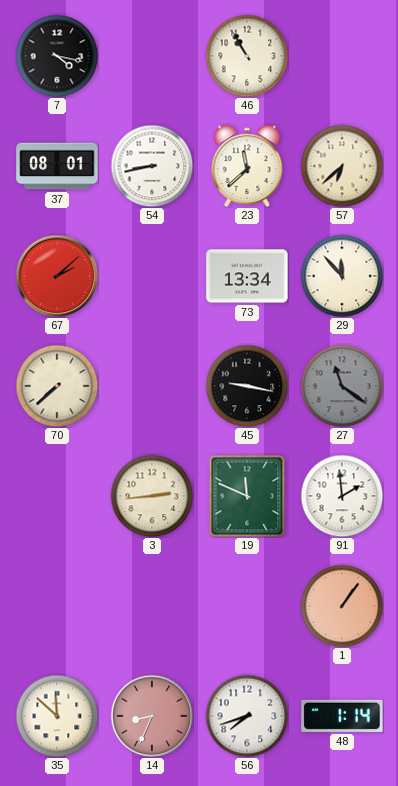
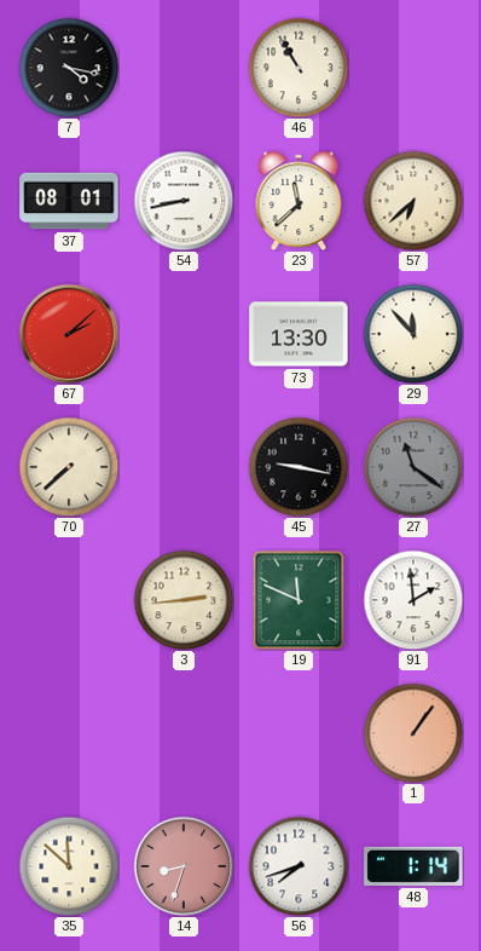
73: 13:34 -> 13:30 (299, 334)
14: 8:34 -> 8:33 (184, 866)
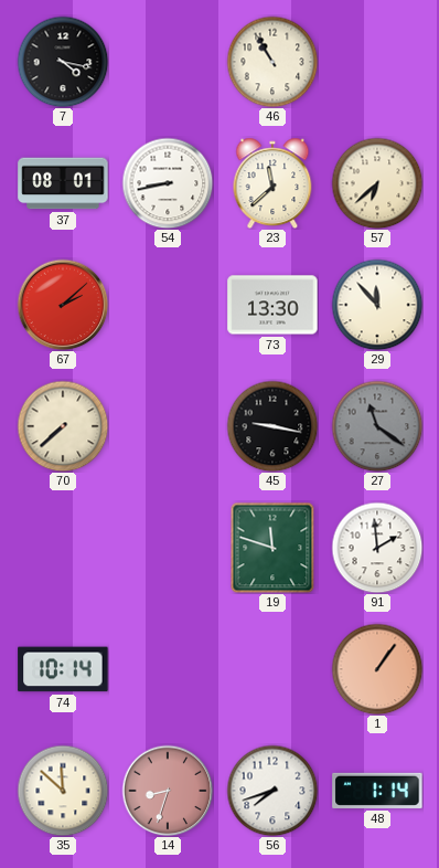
3: 2:44 -> none (184, 600)
19: 11:49 -> 11:48 (272, 548)
74: none -> 10:14 (63, 669)
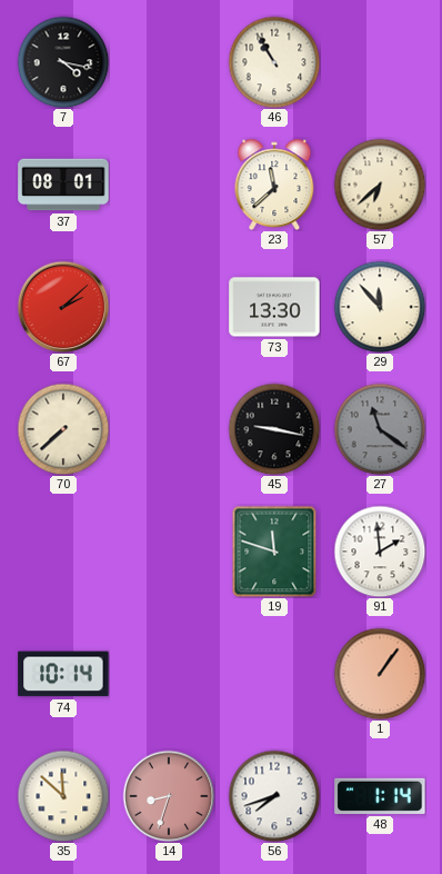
54: 8:43 -> none (168, 183)
